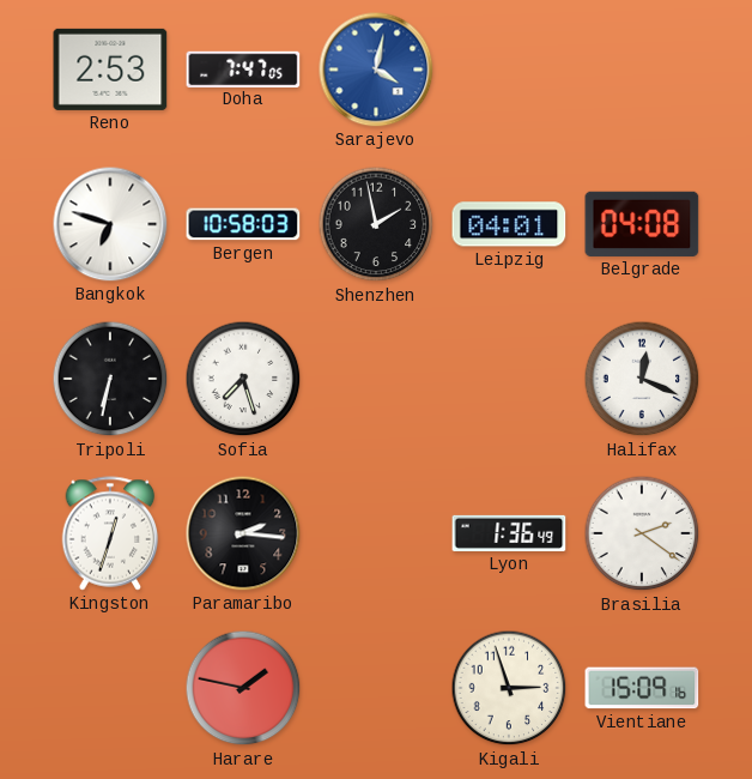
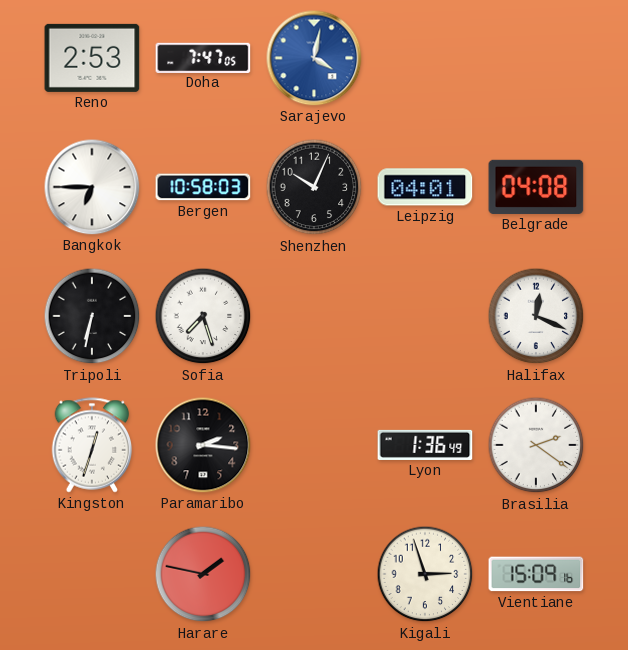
Bangkok: 6:48 -> 6:45 (92, 187)
Shenzhen: 1:58 -> 10:04 (314, 187)
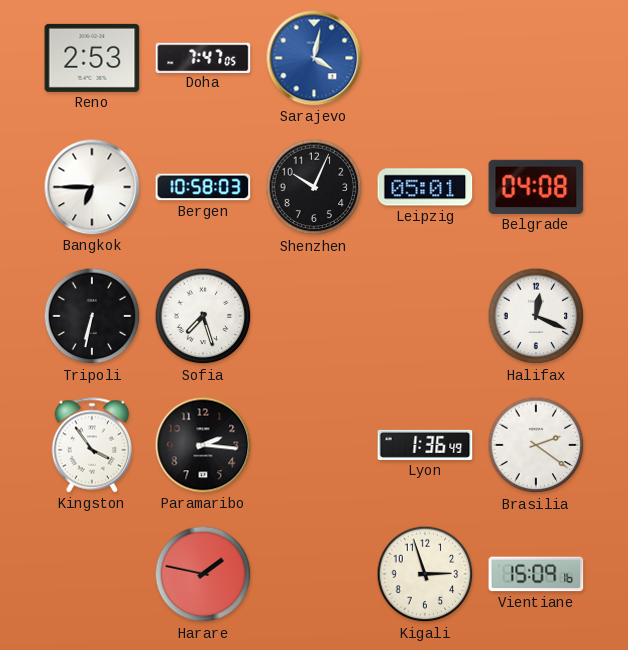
Leipzig: 04:01 -> 05:01 (425, 187)
Kingston: 12:33 -> 3:54 (92, 445)
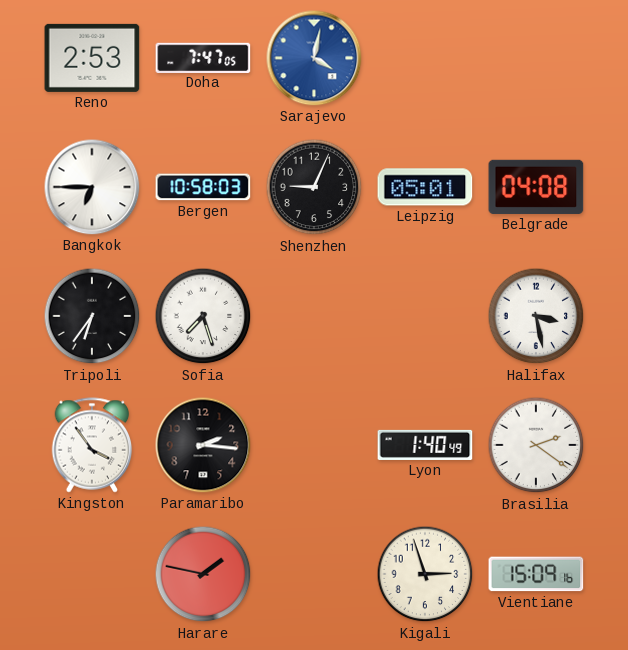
Shenzhen: 10:04 -> 9:04 (314, 187)
Tripoli: 6:32 -> 6:36 (92, 316)
Halifax: 12:19 -> 3:28 (536, 316)
Lyon: 1:36 -> 1:40 (425, 445)
